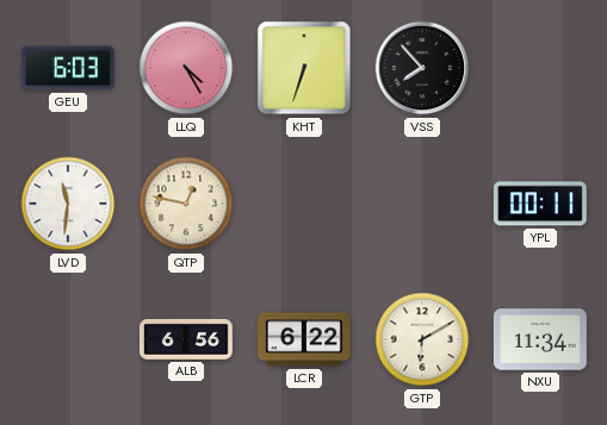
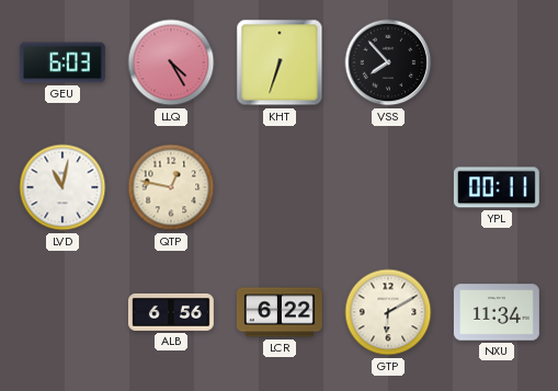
LVD: 11:31 -> 11:02 (62, 187)
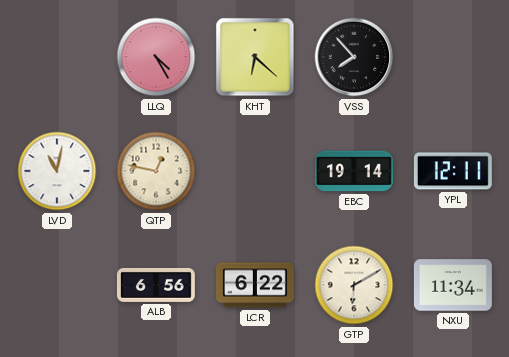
GEU: 6:03 -> none (62, 62)
KHT: 6:33 -> 6:22 (255, 57)
EBC: none -> 19:14 (354, 171)
YPL: 00:11 -> 12:11 (453, 171)
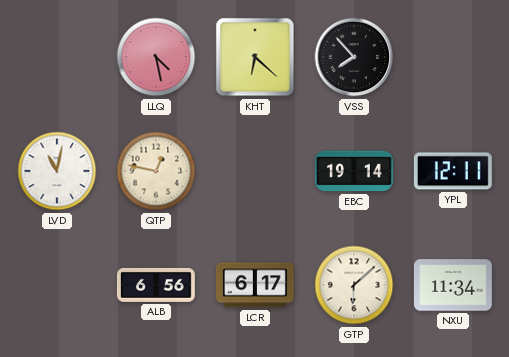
LLQ: 4:25 -> 4:28 (156, 57)
LCR: 6:22 -> 6:17 (255, 285)
GTP: 6:10 -> 6:08 (354, 285)
